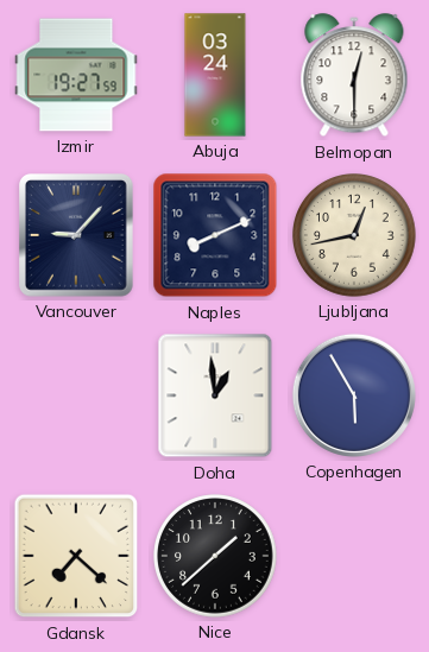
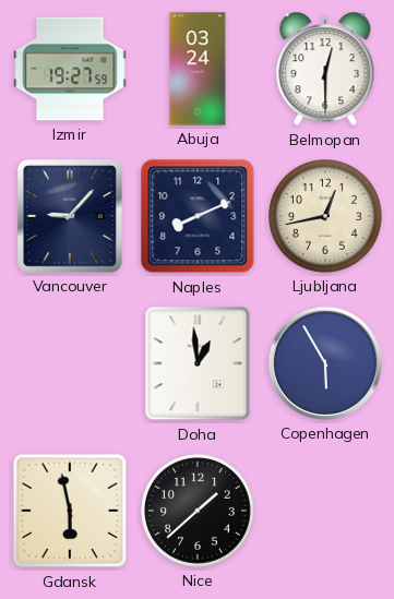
Gdansk: 7:22 -> 5:58 (70, 511)
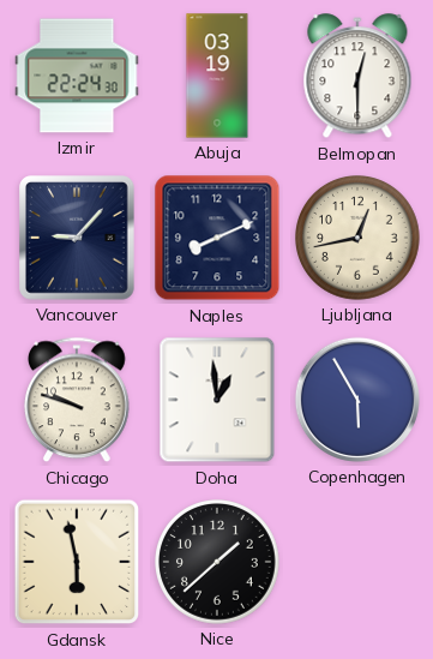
Izmir: 19:27 -> 22:24 (77, 76)
Abuja: 03:24 -> 03:19 (217, 76)
Chicago: none -> 9:48 (78, 400)
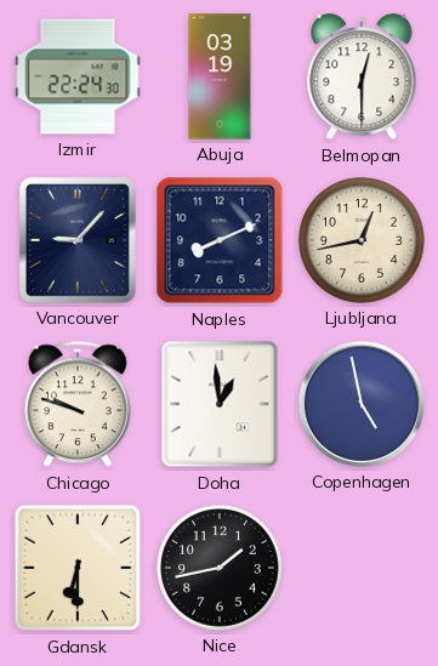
Copenhagen: 5:55 -> 4:58 (362, 404)
Gdansk: 5:58 -> 6:30 (78, 568)
Nice: 1:38 -> 1:43 (221, 569)
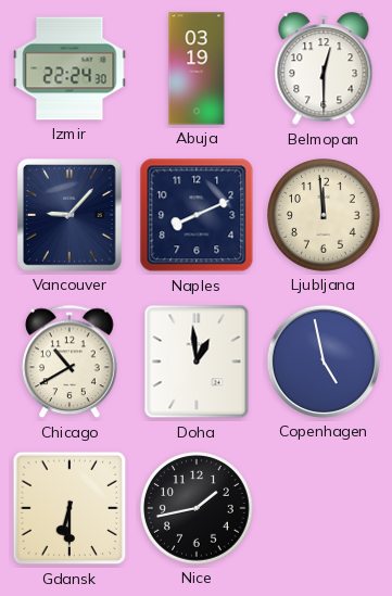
Ljubljana: 12:43 -> 11:59 (325, 216)
Chicago: 9:48 -> 10:40 (71, 362)
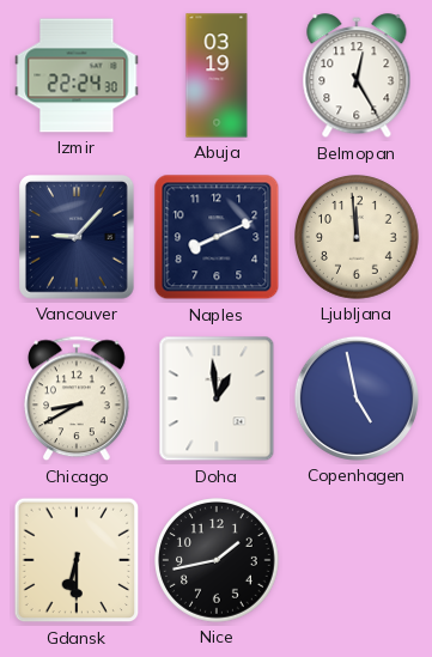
Belmopan: 12:30 -> 12:25 (357, 77)
Chicago: 10:40 -> 8:40 (78, 399)
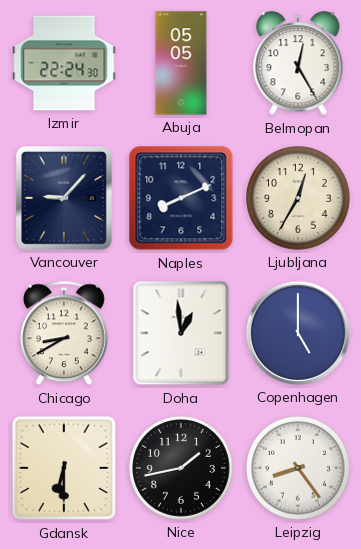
Abuja: 03:19 -> 05:05 (181, 63)
Ljubljana: 11:59 -> 12:35 (299, 199)
Copenhagen: 4:58 -> 5:00 (298, 333)
Leipzig: none -> 8:24 (299, 469)
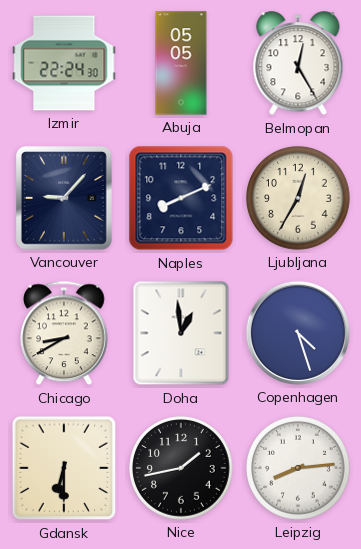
Copenhagen: 5:00 -> 4:27 (298, 333)
Leipzig: 8:24 -> 8:14 (299, 469)
